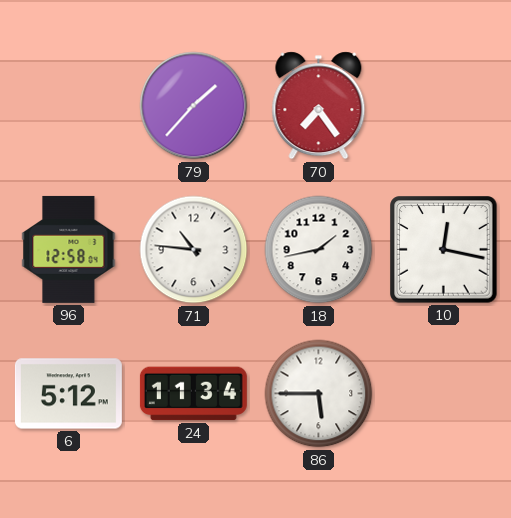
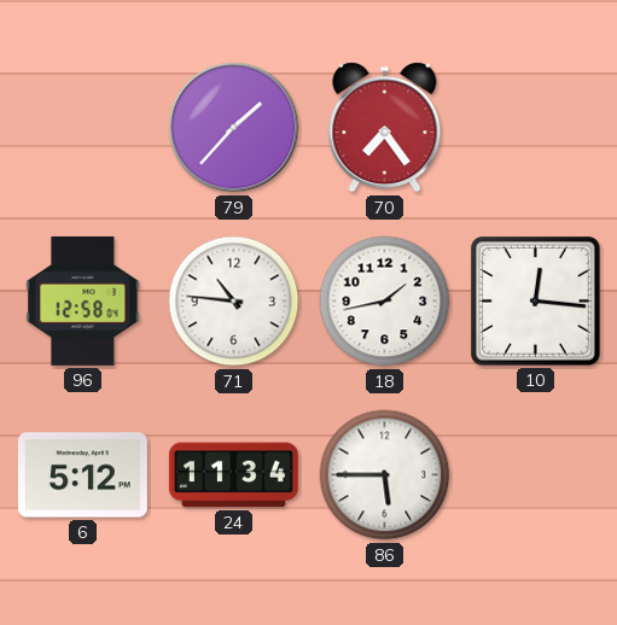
10: 12:17 -> 12:16 (536, 302)
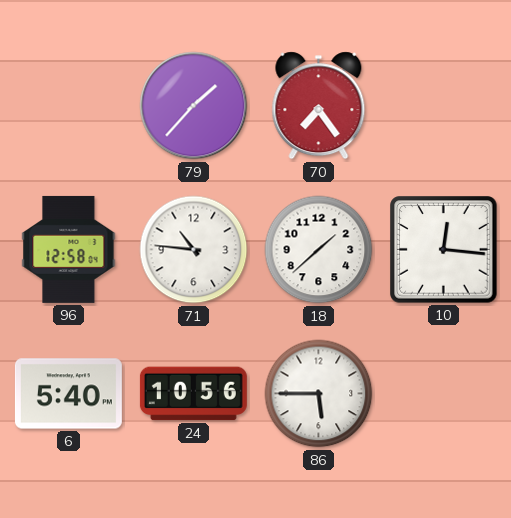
18: 1:43 -> 1:38 (319, 250)
6: 5:12 -> 5:40 (68, 394)
24: 11:34 -> 10:56 (193, 394)
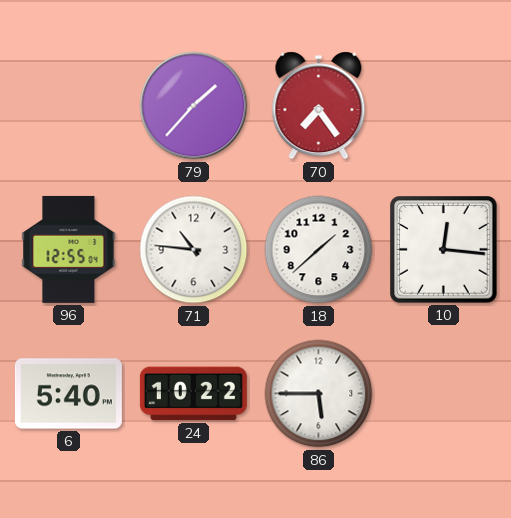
96: 12:58 -> 12:55 (69, 249)
24: 10:56 -> 10:22 (193, 394)
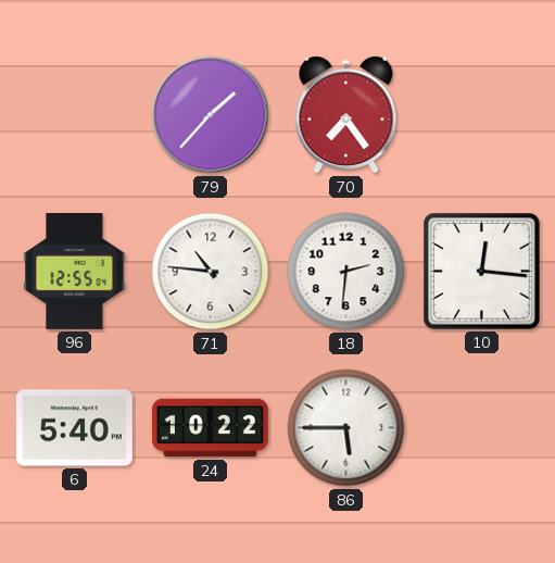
18: 1:38 -> 2:31 (346, 272)
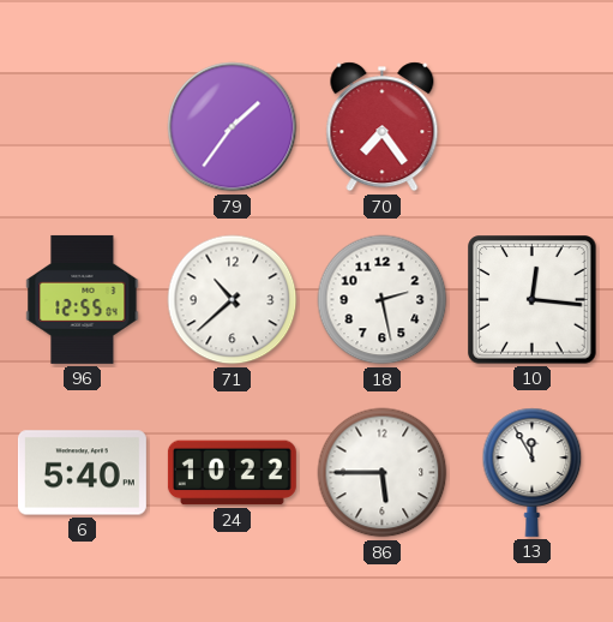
79: 1:37 -> 1:36 (233, 127)
71: 10:46 -> 10:38 (233, 300)
18: 2:31 -> 2:28 (383, 300)
13: none -> 11:55 (533, 472)
